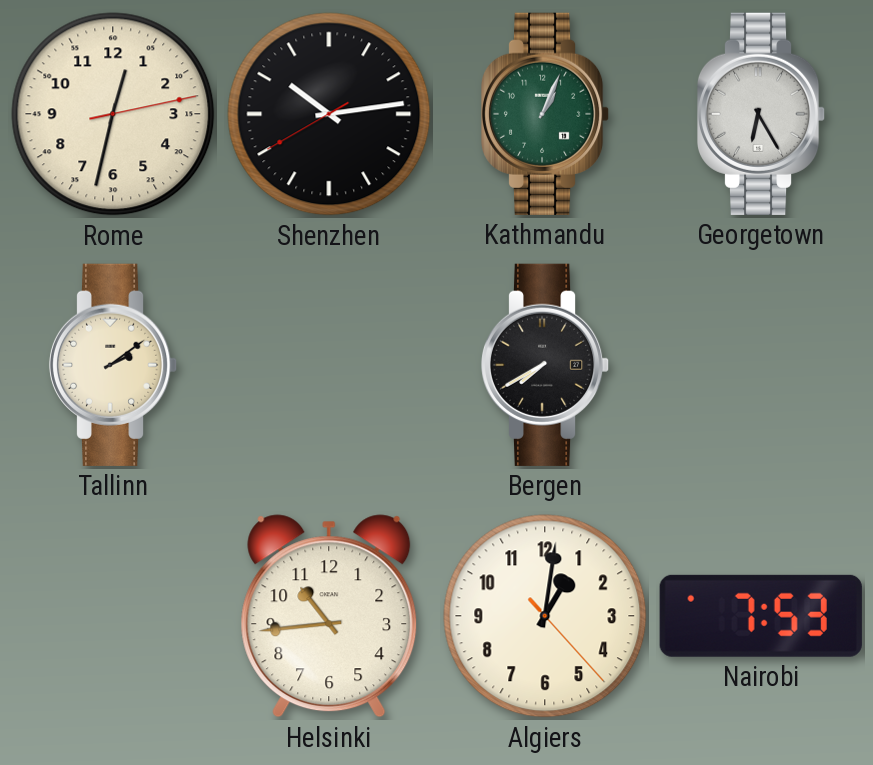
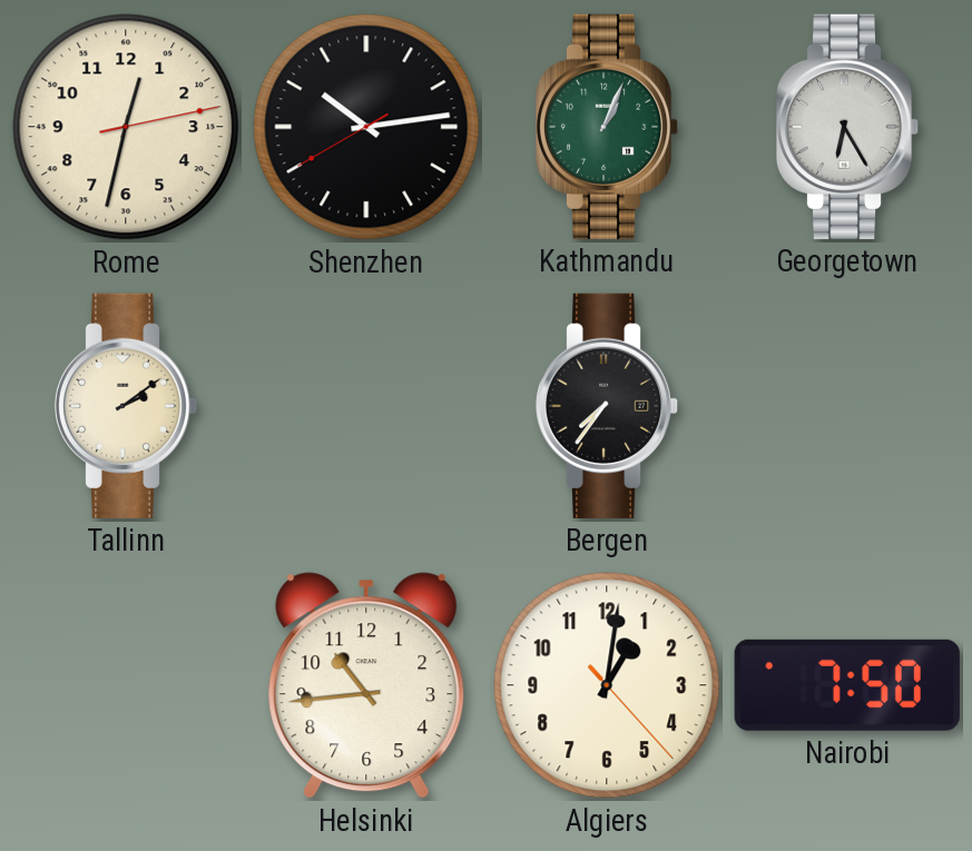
Bergen: 7:40 -> 7:36 (607, 406)
Nairobi: 7:53 -> 7:50 (847, 685)
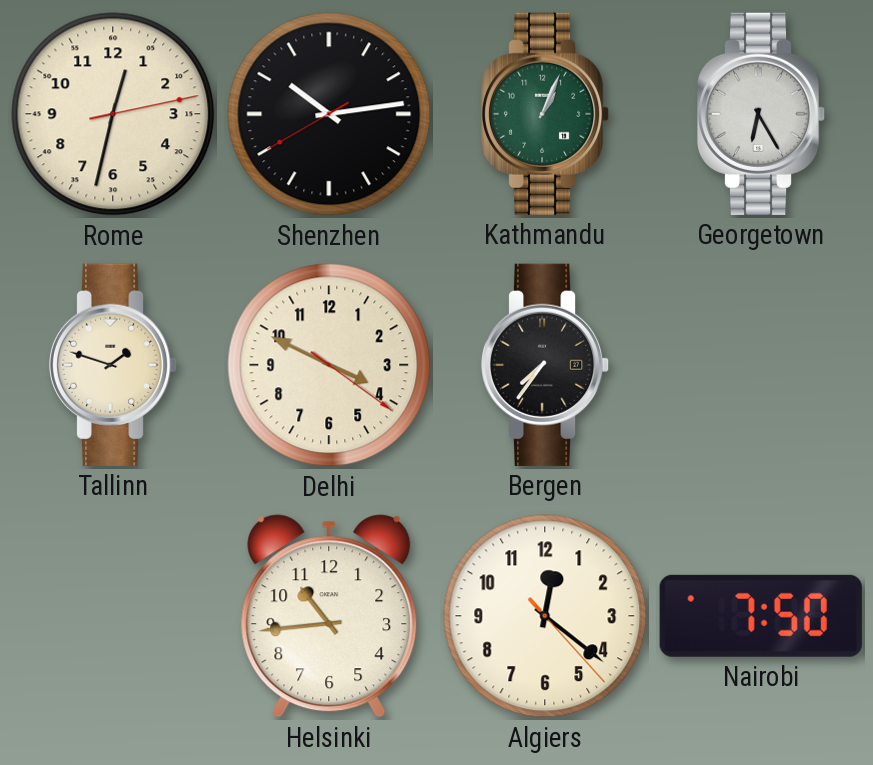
Tallinn: 2:09 -> 1:48 (113, 365)
Delhi: none -> 3:49 (329, 365)
Algiers: 1:01 -> 12:21 (545, 616)
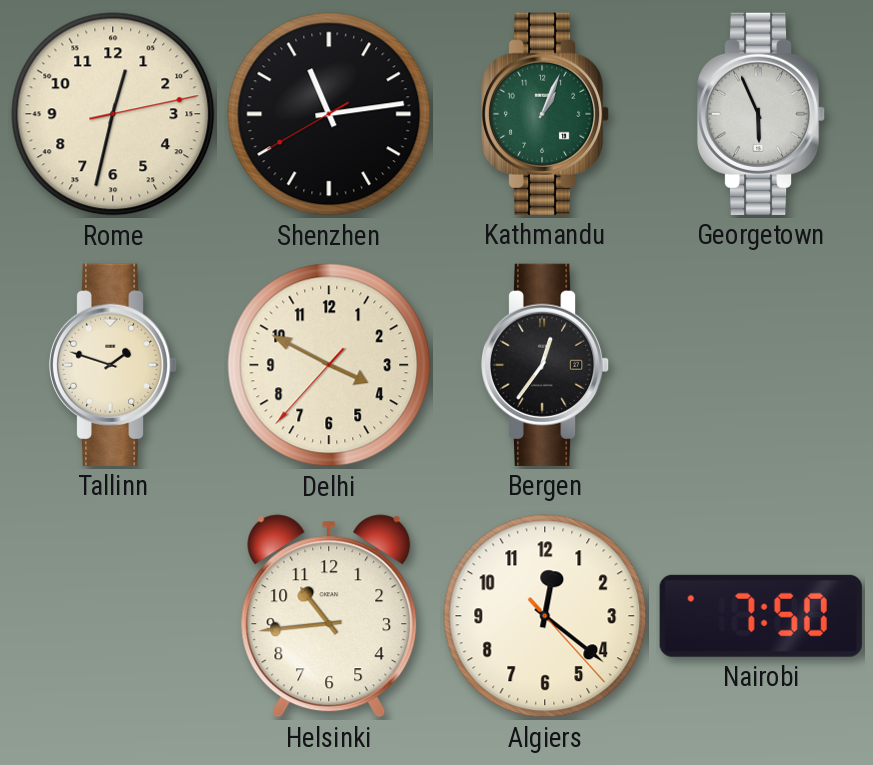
Shenzhen: 10:13 -> 11:13 (329, 114)
Georgetown: 6:25 -> 5:56 (761, 114)
Delhi: 3:49:21 -> 3:49:37 (329, 365)
Bergen: 7:36 -> 12:36 (545, 365)
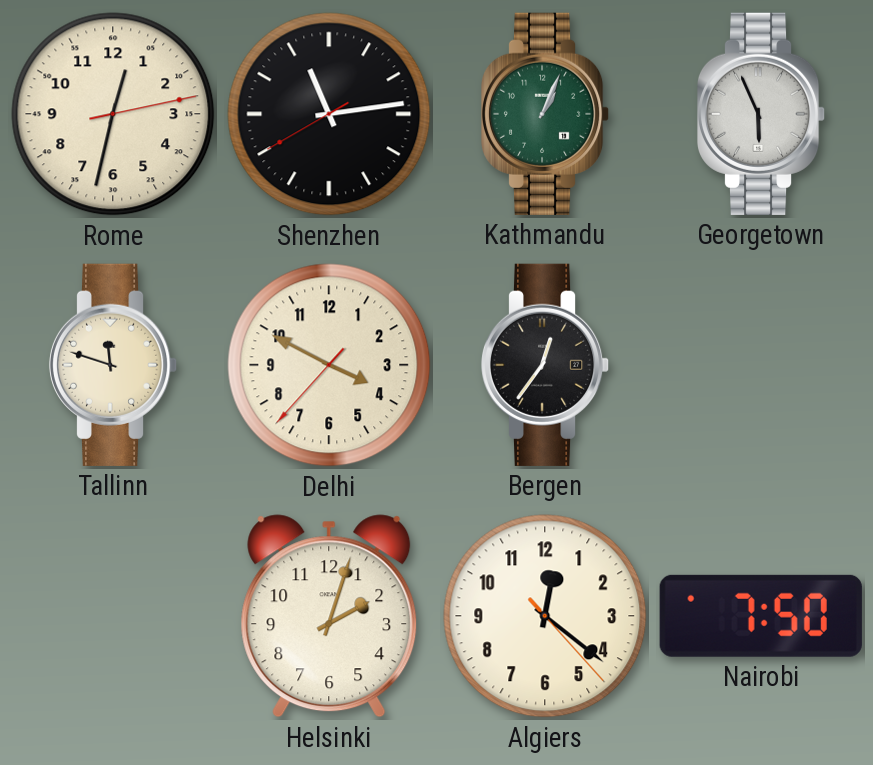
Tallinn: 1:48 -> 11:48 (113, 365)
Helsinki: 10:44 -> 2:03 (329, 616)
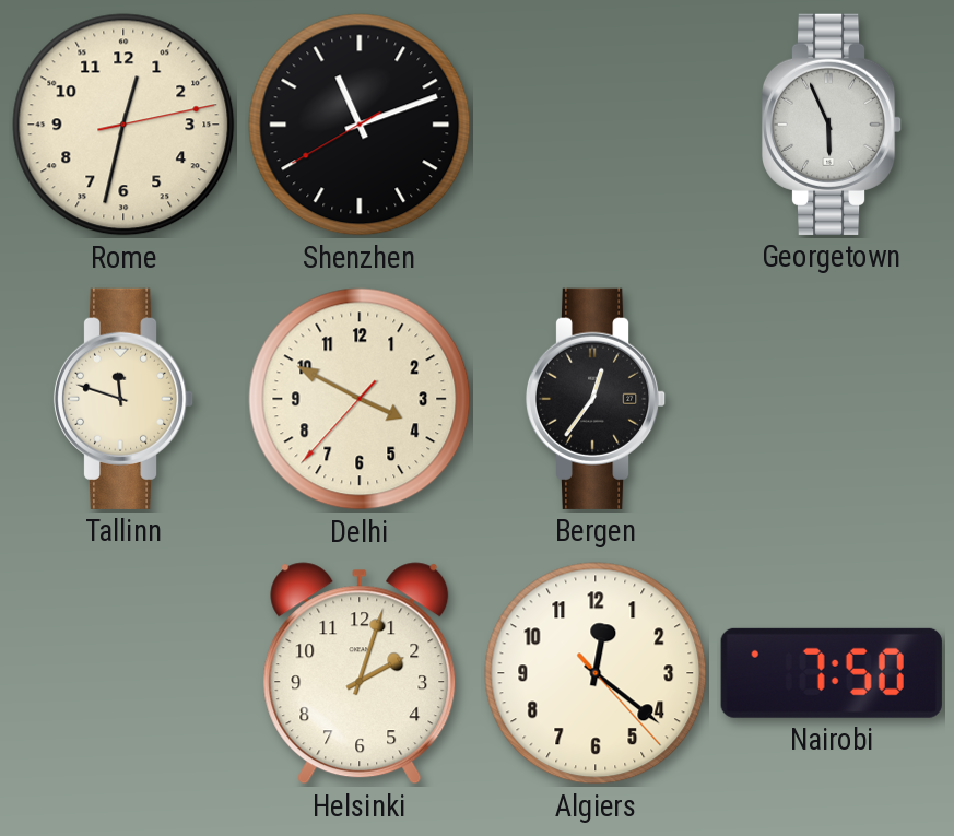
Shenzhen: 11:13 -> 11:11 (360, 125)
Kathmandu: 1:04 -> none (545, 114)
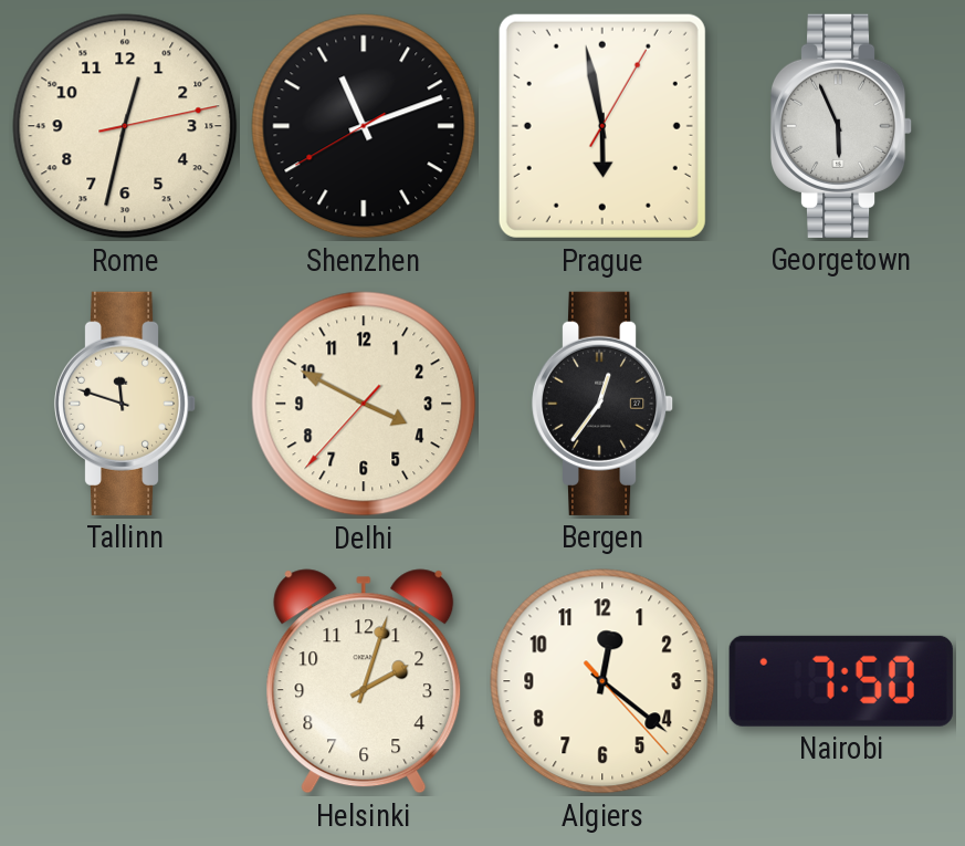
Prague: none -> 5:58 (602, 126)
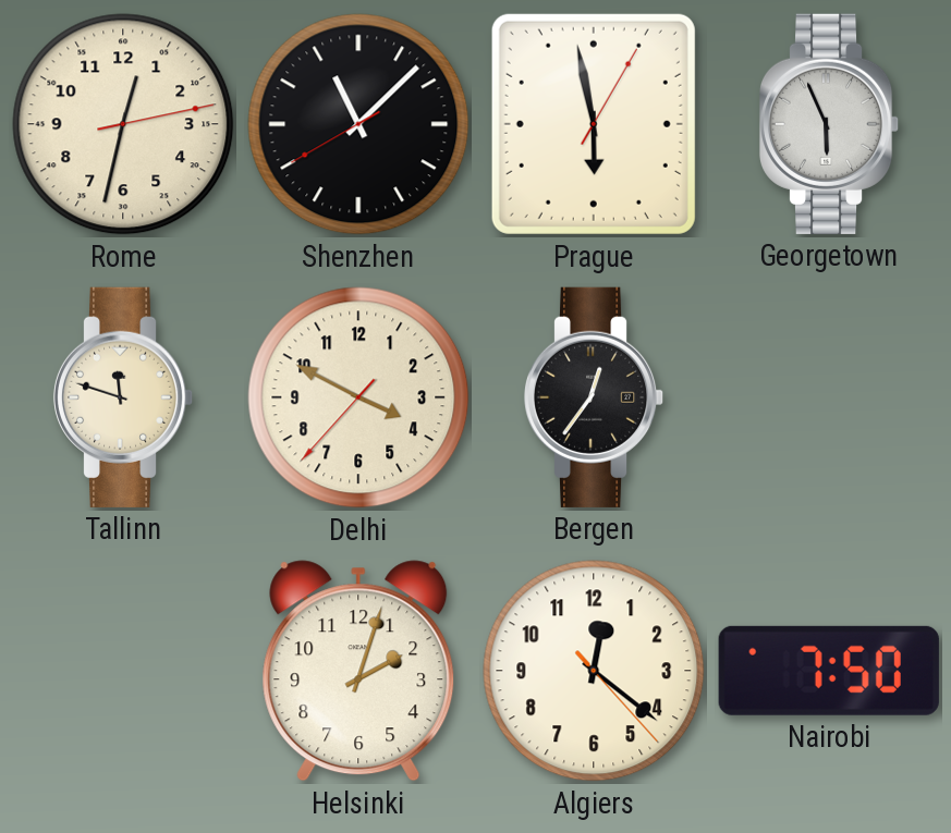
Shenzhen: 11:11 -> 11:07 (358, 124)
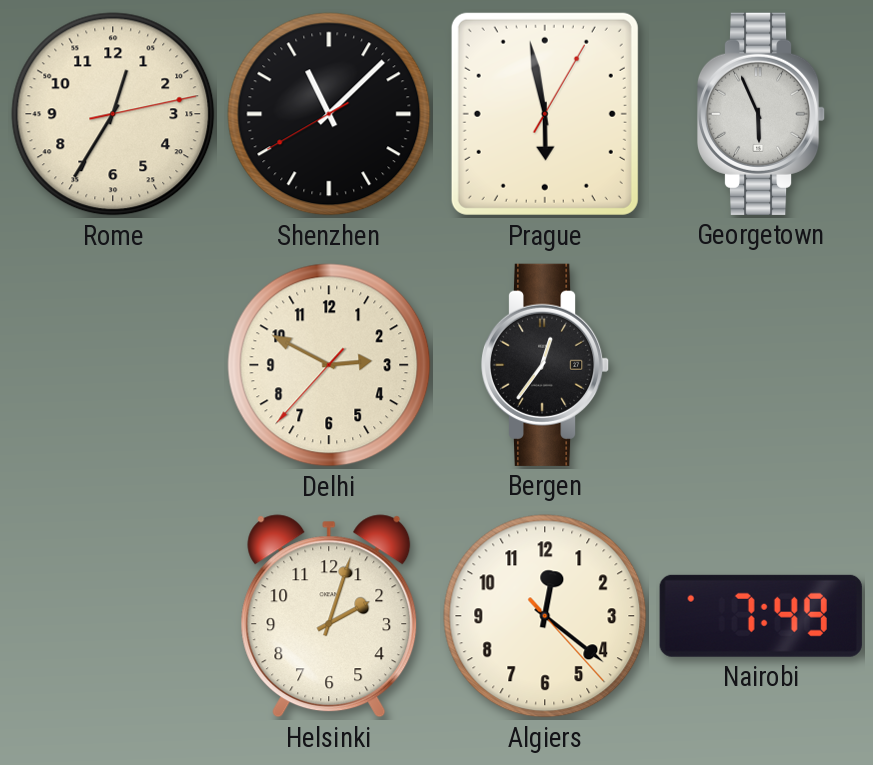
Rome: 12:32 -> 12:35 (113, 114)
Tallinn: 11:48 -> none (123, 397)
Delhi: 3:49 -> 2:49 (329, 365)
Nairobi: 7:50 -> 7:49 (761, 616)
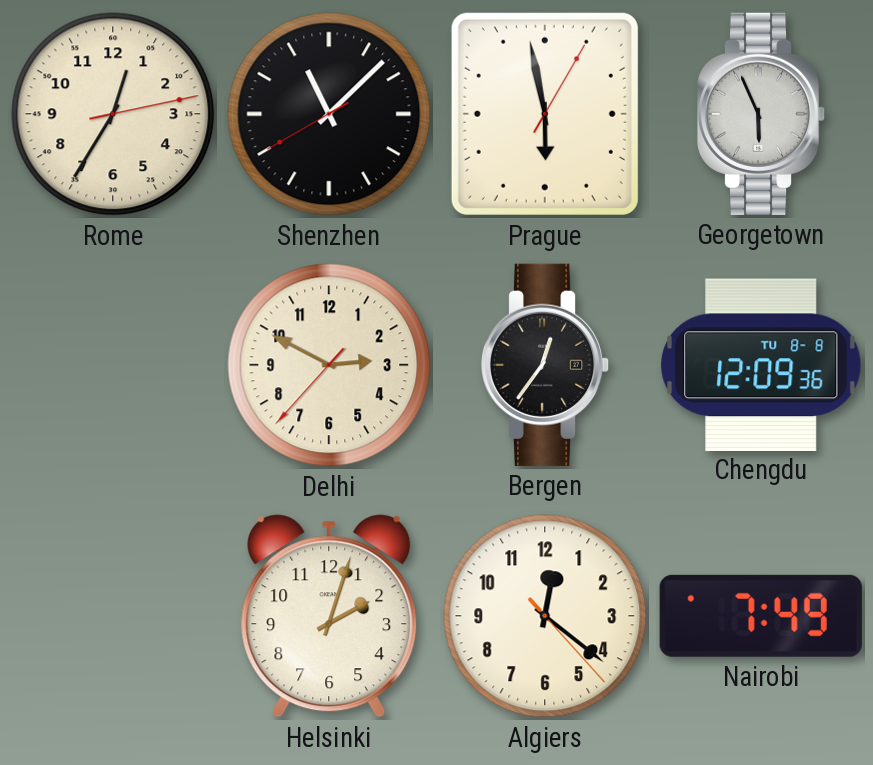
Chengdu: none -> 12:09 (761, 364)
